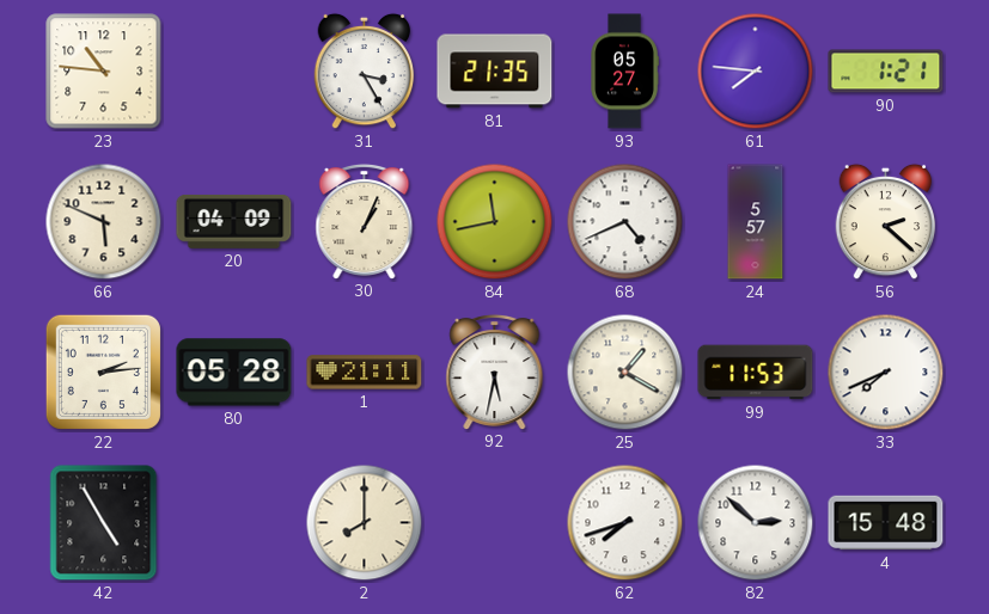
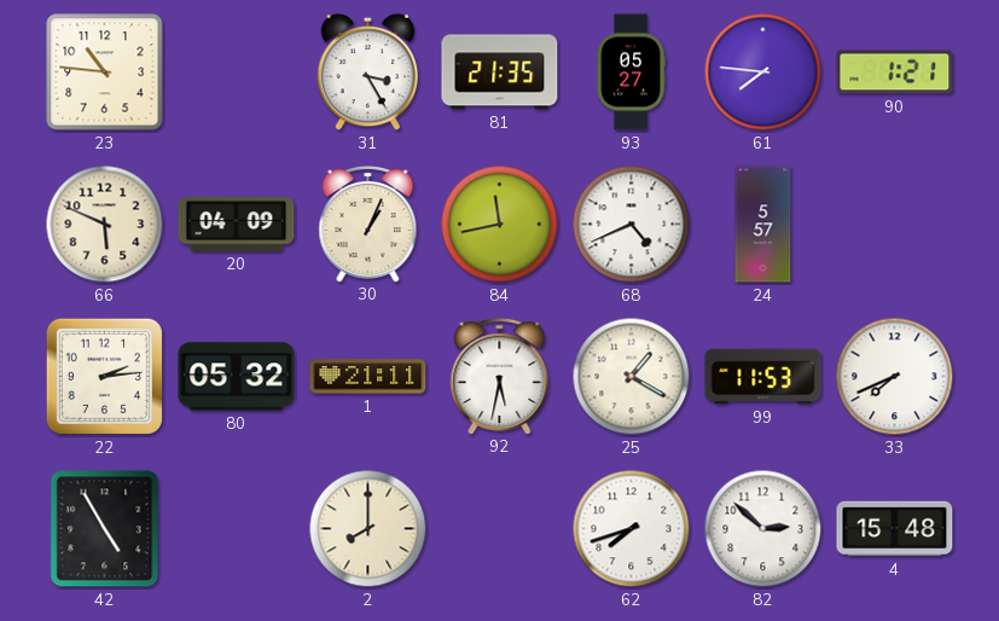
56: 2:22 -> none (886, 222)
80: 05:28 -> 05:32 (237, 377)
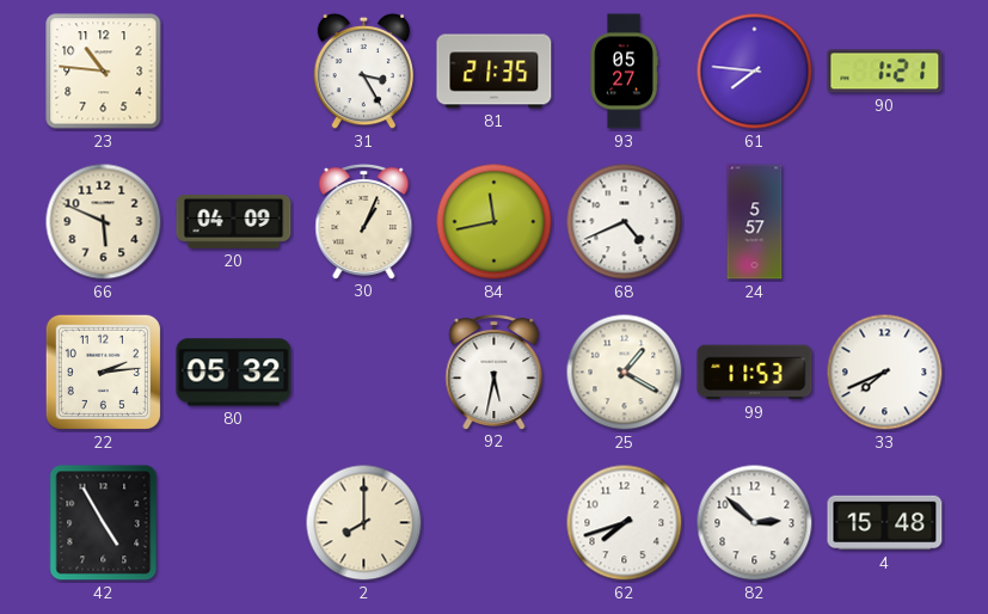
1: 21:11 -> none (368, 377)
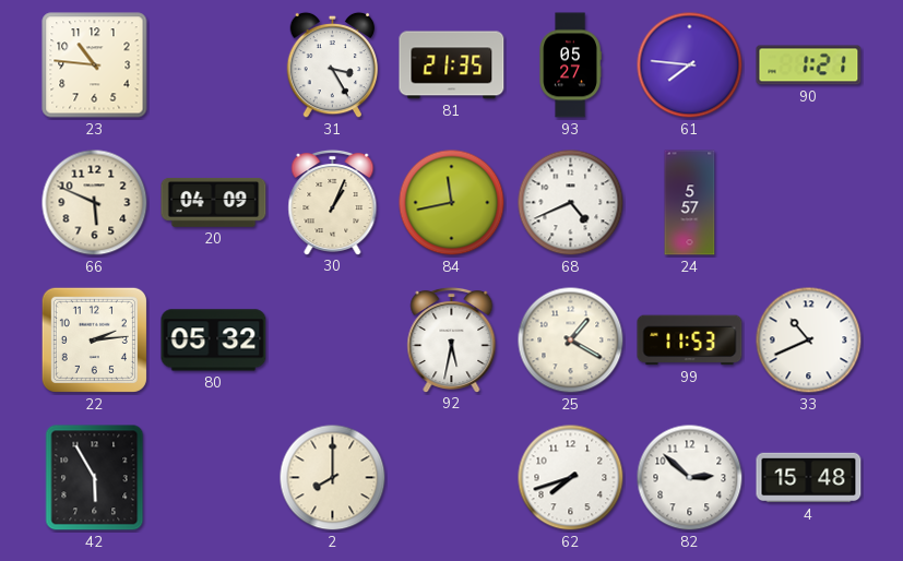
33: 7:41 -> 10:41 (809, 341)
42: 4:55 -> 5:55 (95, 478)
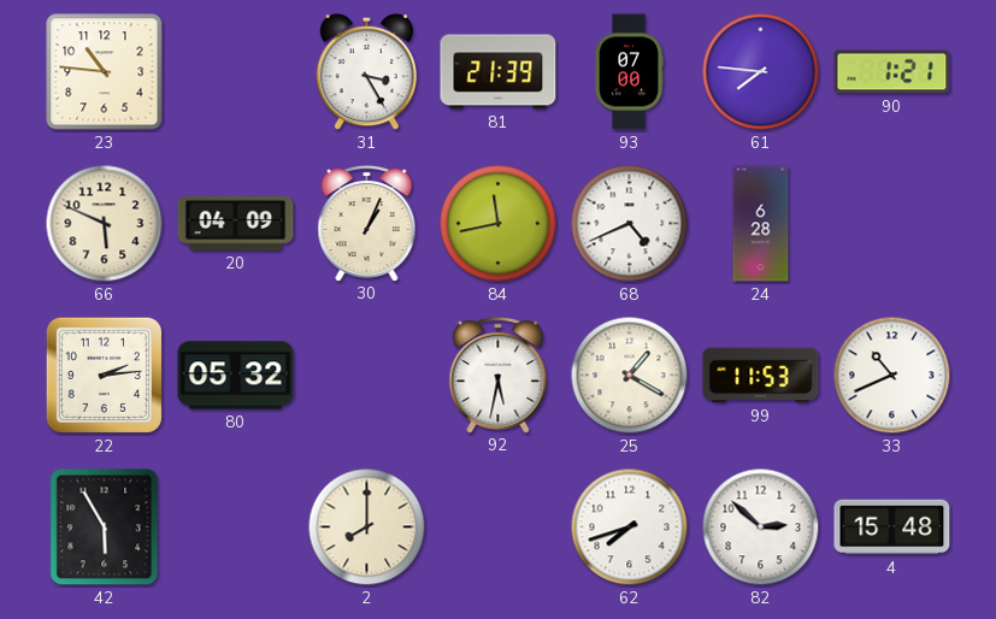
81: 21:35 -> 21:39 (499, 72)
93: 05:27 -> 07:00 (629, 72)
24: 5:57 -> 6:28 (761, 224)
